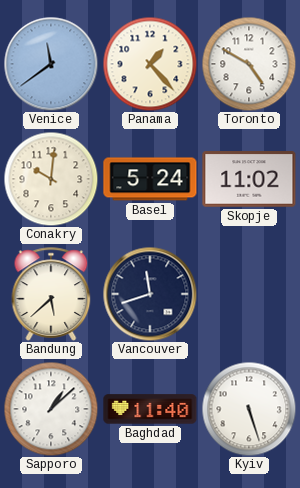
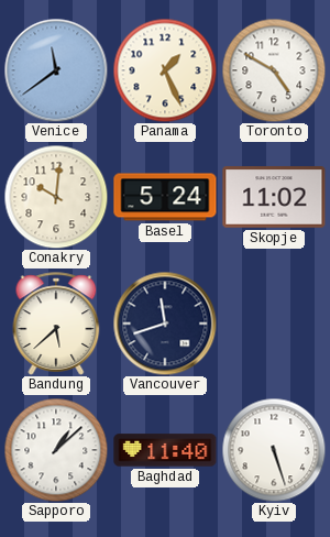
Panama: 1:23 -> 1:26 (165, 70)
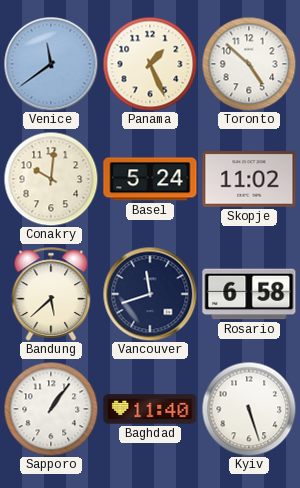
Toronto: 4:50 -> 4:52 (249, 64)
Rosario: none -> 6:58 (249, 294)
Sapporo: 1:08 -> 1:06 (51, 409)
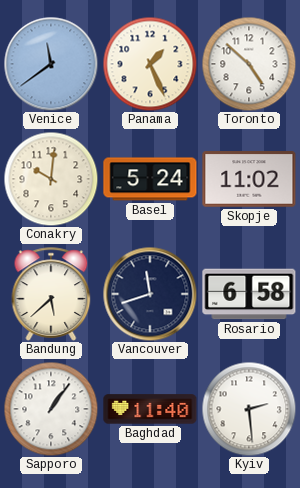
Kyiv: 5:27 -> 2:29 (249, 409)
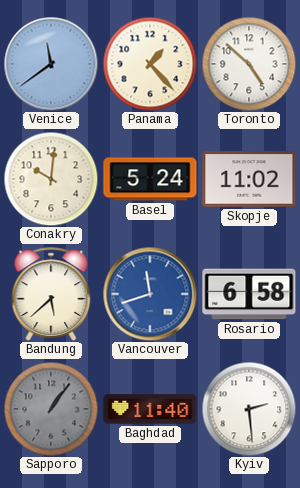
Panama: 1:26 -> 1:23 (150, 64)
Vancouver dial: navy -> blue (150, 294)
Sapporo dial: white -> grey (51, 409)
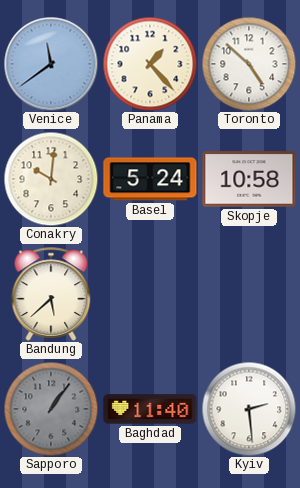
Skopje: 11:02 -> 10:58 (249, 179)
Vancouver: 11:42 -> none (150, 294)
Rosario: 6:58 -> none (249, 294)
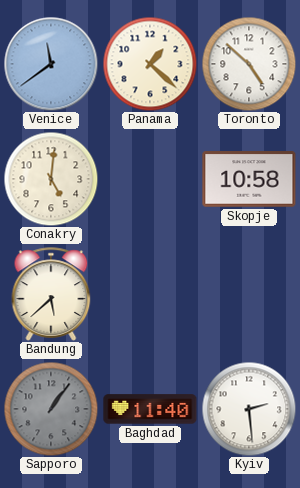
Panama: 1:23 -> 1:22 (150, 64)
Conakry: 10:01 -> 5:01 (51, 179)
Basel: 5:24 -> none (150, 179)
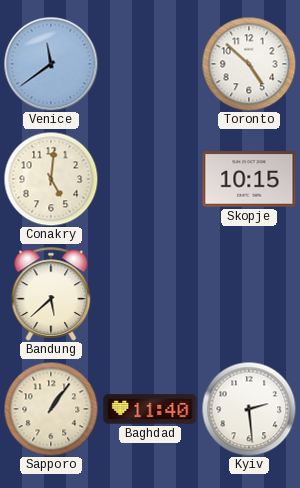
Panama: 1:22 -> none (150, 64)
Skopje: 10:58 -> 10:15 (249, 179)
Sapporo dial: grey -> cream (51, 409)
